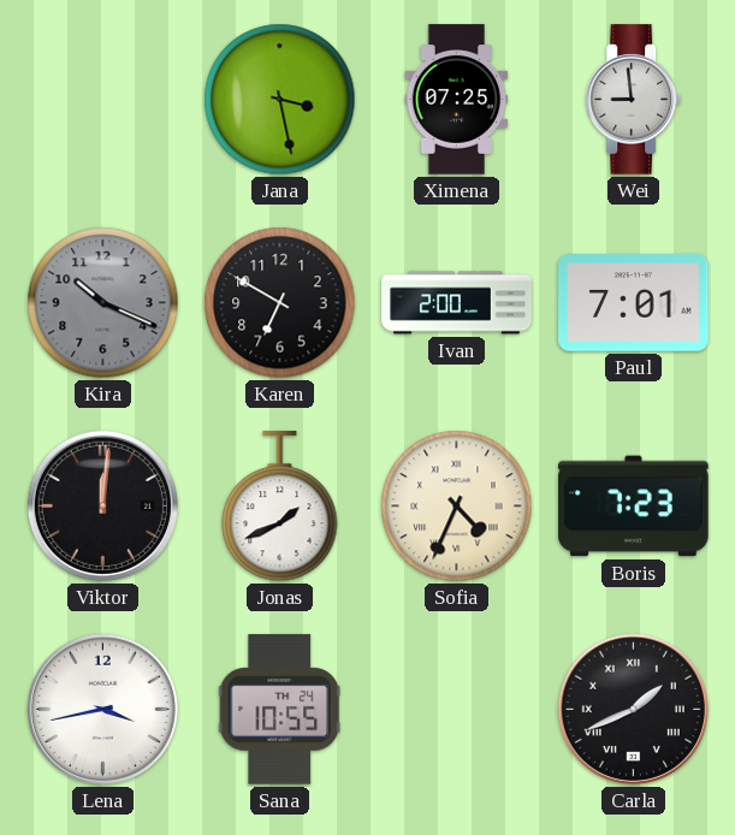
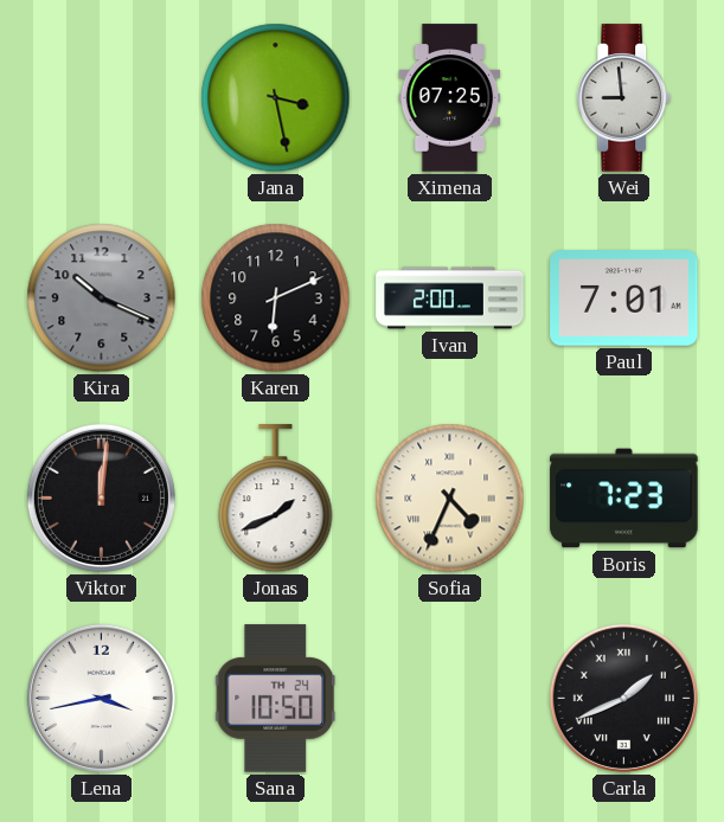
Karen: 6:50 -> 6:11 (276, 298)
Sana: 10:55 -> 10:50 (275, 699)
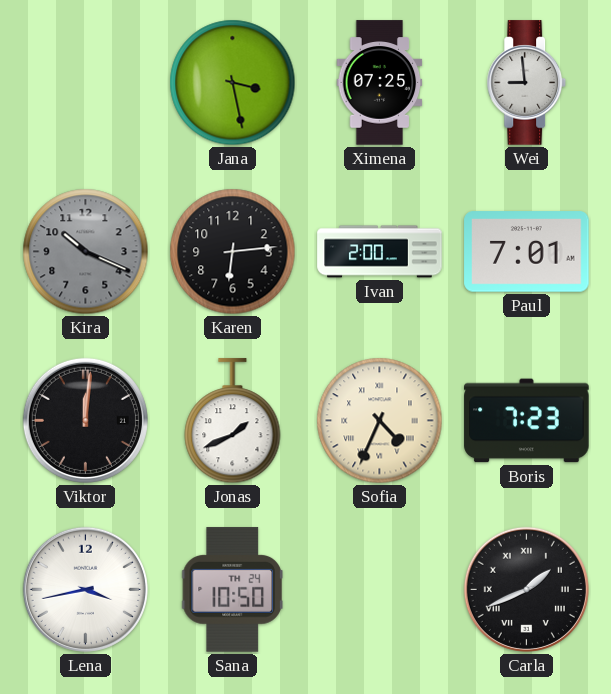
Karen: 6:11 -> 6:14 (233, 252)
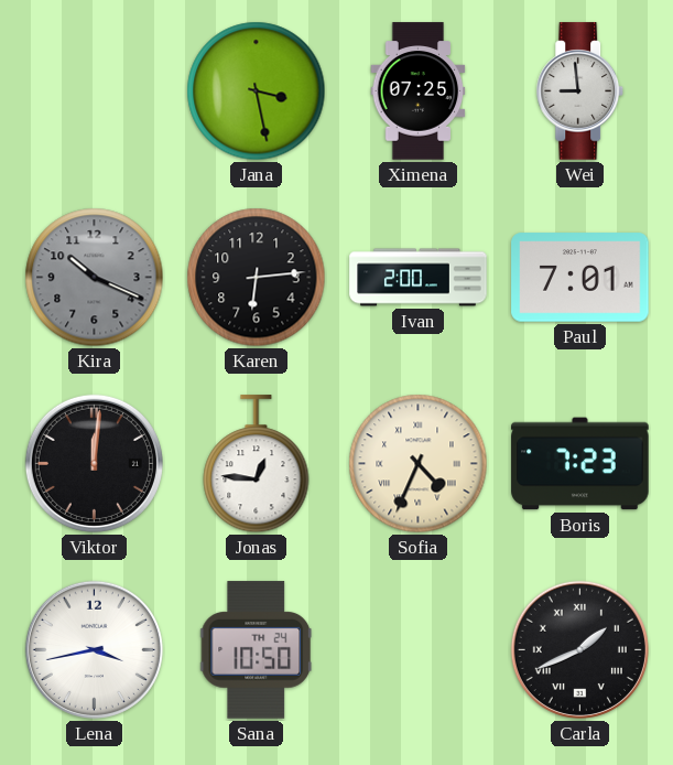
Jonas: 1:41 -> 12:46 (257, 464)
